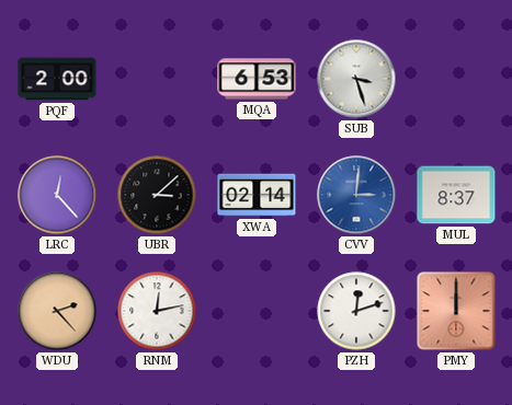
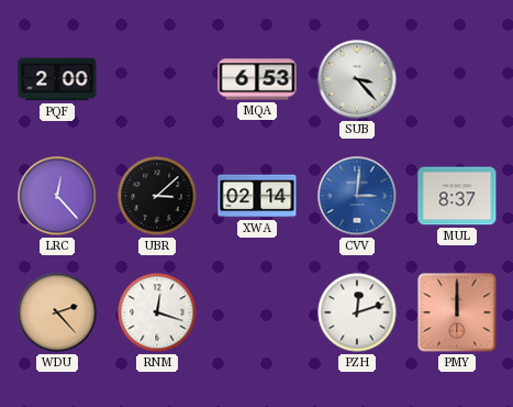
SUB: 3:27 -> 3:23 (357, 79)
RNM: 12:13 -> 12:18 (157, 312)
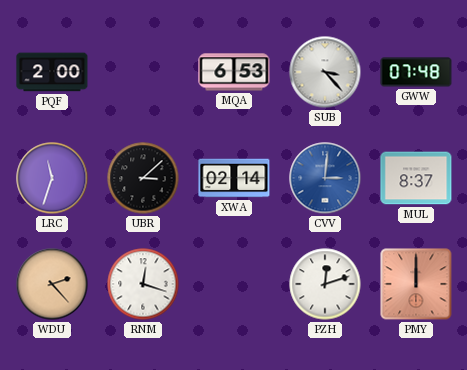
GWW: none -> 07:48 (416, 72)
LRC: 12:23 -> 11:33 (52, 178)
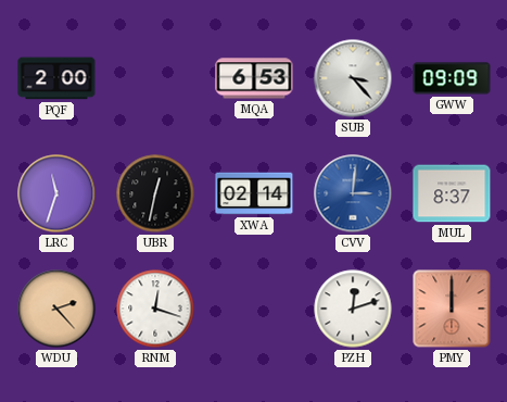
GWW: 07:48 -> 09:09 (452, 78)
UBR: 3:08 -> 12:32 (155, 193)
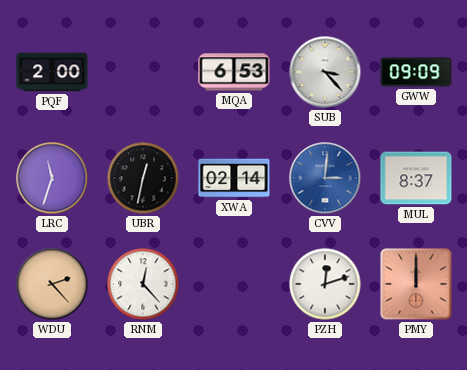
RNM: 12:18 -> 12:23 (143, 284)
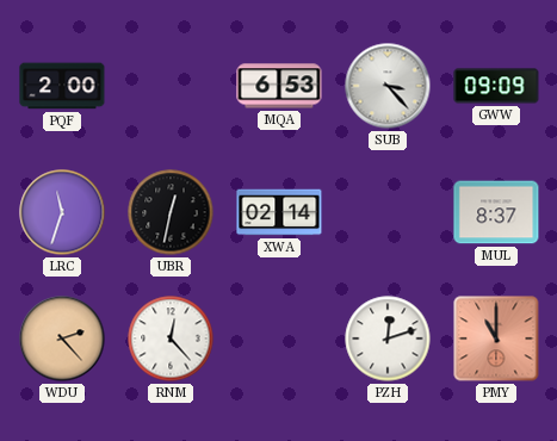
CVV: 3:01 -> none (325, 178)
PMY: 12:00 -> 11:00 (496, 338)
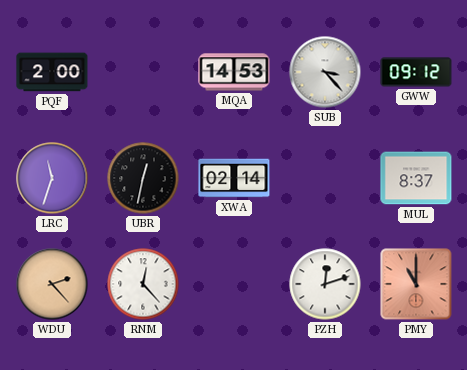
MQA: 6:53 -> 14:53 (234, 72)
GWW: 09:09 -> 09:12 (416, 72)
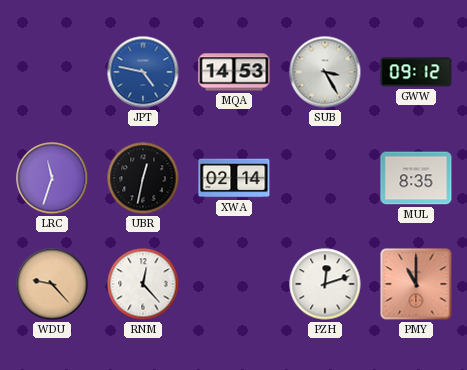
PQF: 2:00 -> none (52, 72)
JPT: none -> 4:47 (143, 72)
SUB: 3:23 -> 3:25 (325, 72)
MUL: 8:37 -> 8:35 (416, 178)
WDU: 2:23 -> 9:23 (52, 284)
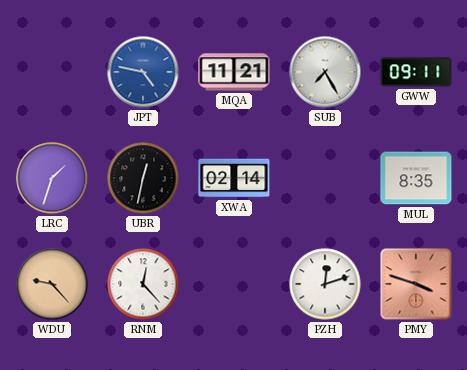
MQA: 14:53 -> 11:21 (234, 72)
SUB: 3:25 -> 7:25 (325, 72)
GWW: 09:12 -> 09:11 (416, 72)
LRC: 11:33 -> 1:33 (52, 178)
PMY: 11:00 -> 3:48 (416, 284)
